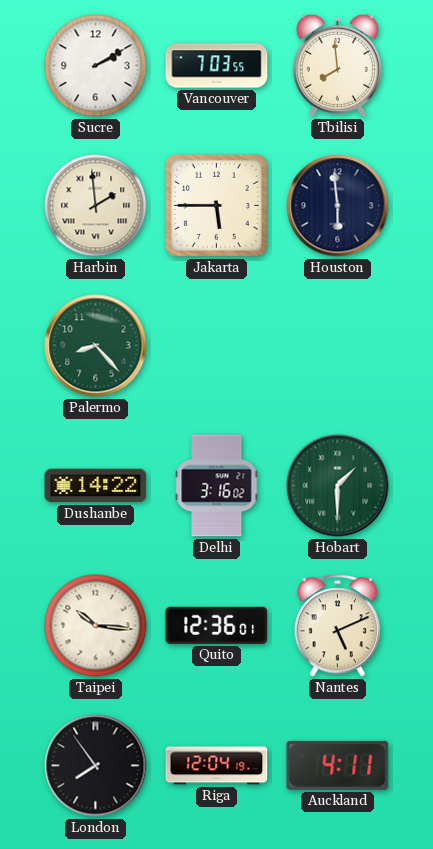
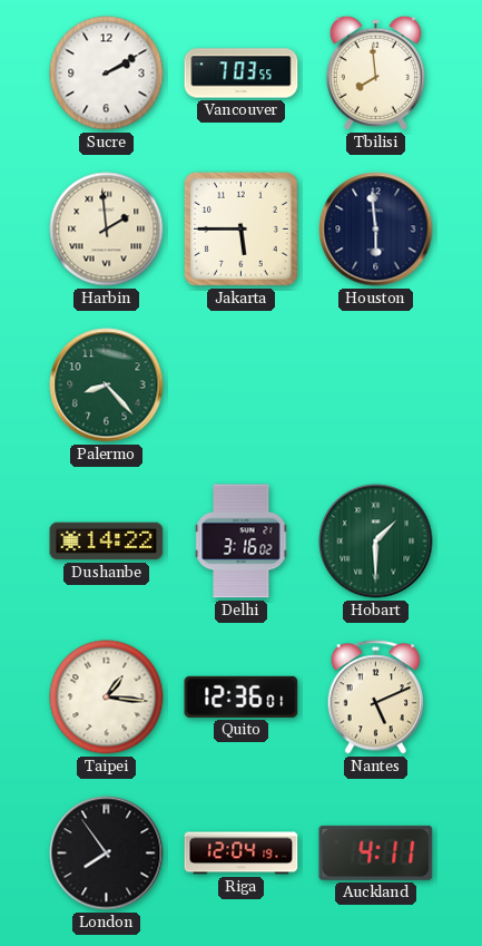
Taipei: 10:16 -> 1:16 (107, 698)
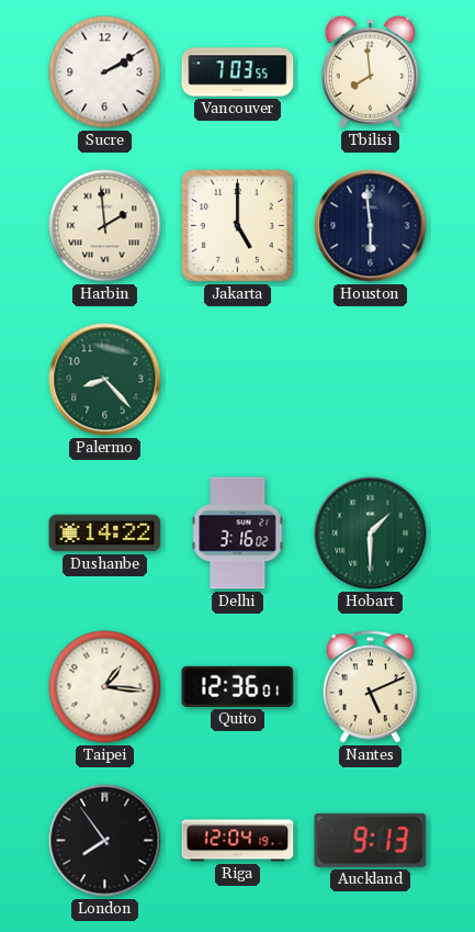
Jakarta: 5:45 -> 5:00 (237, 225)
Auckland: 4:11 -> 9:13 (371, 840)
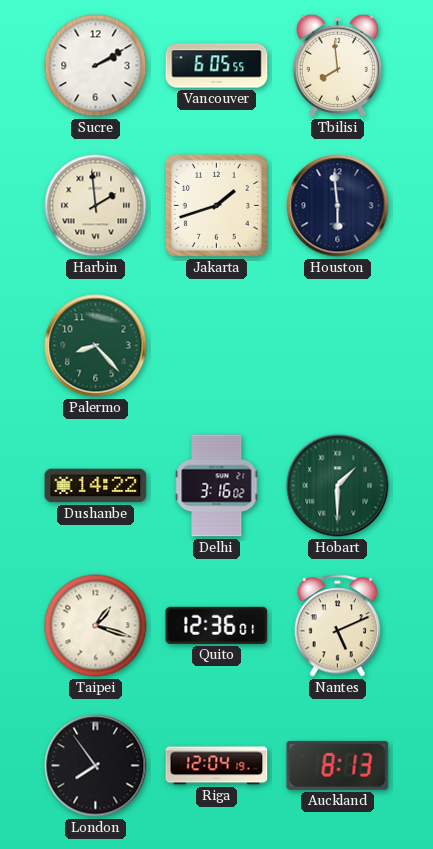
Vancouver: 7:03 -> 6:05 (217, 66)
Jakarta: 5:00 -> 1:42 (216, 205)
Taipei: 1:16 -> 1:18 (96, 626)
Auckland: 9:13 -> 8:13 (338, 765)
